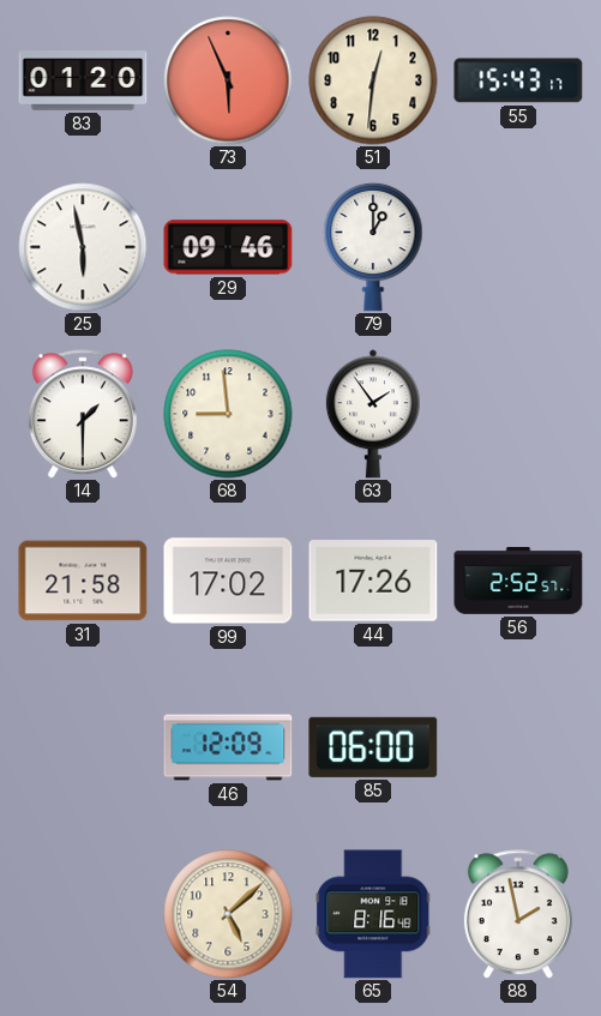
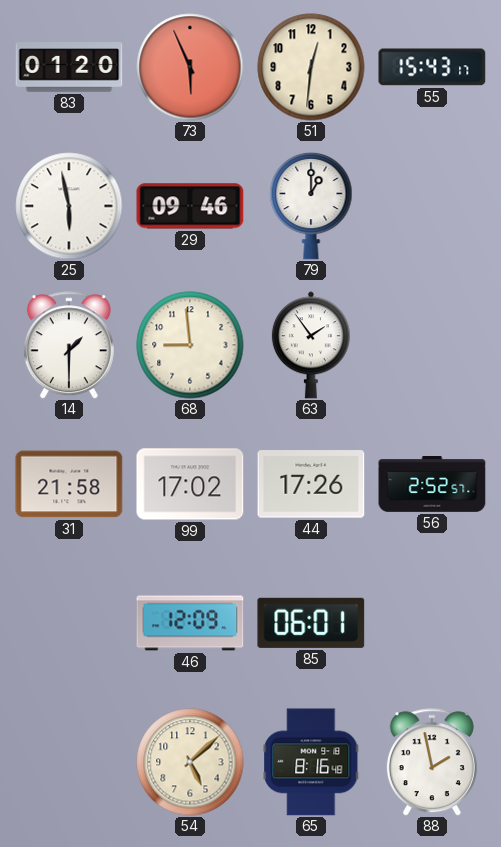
85: 06:00 -> 06:01 (311, 623)
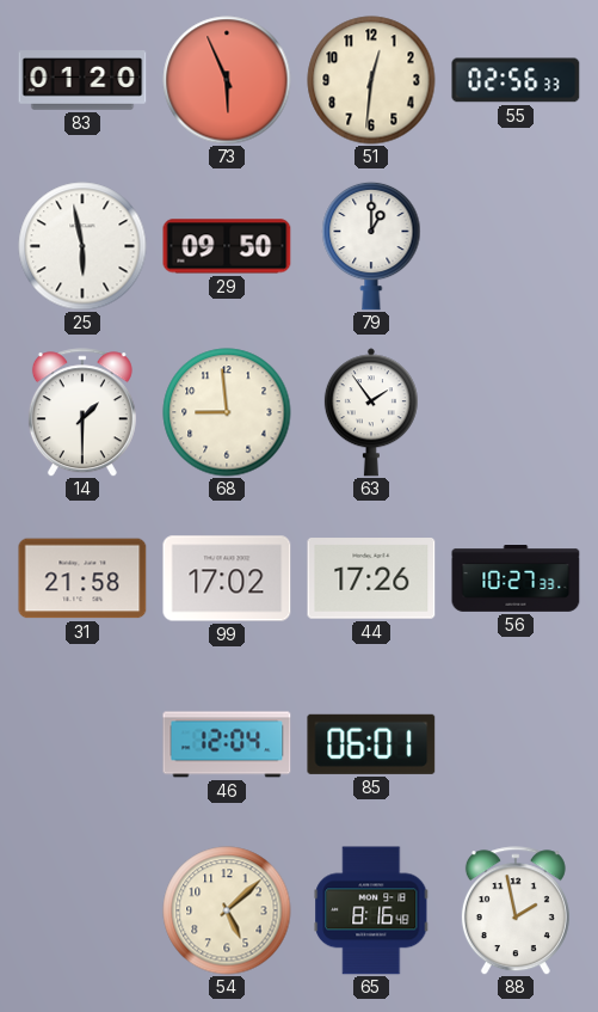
55: 15:43 -> 02:56 (516, 80)
29: 09:46 -> 09:50 (227, 246)
56: 2:52 -> 10:27 (516, 579)
46: 12:09 -> 12:04 (227, 744)
